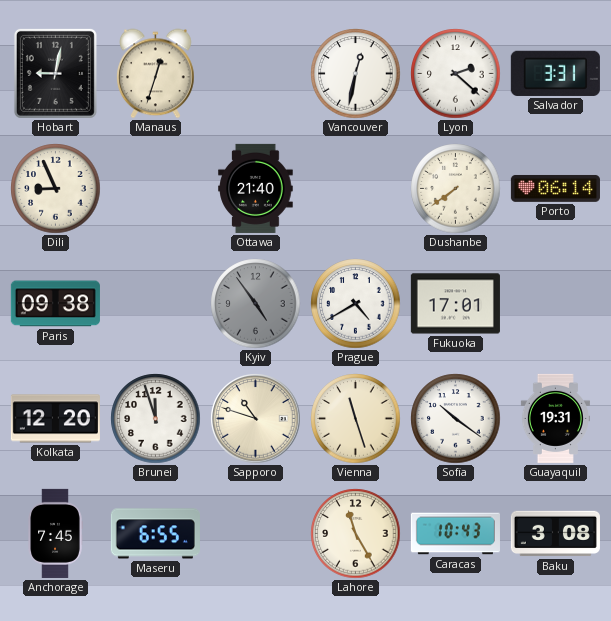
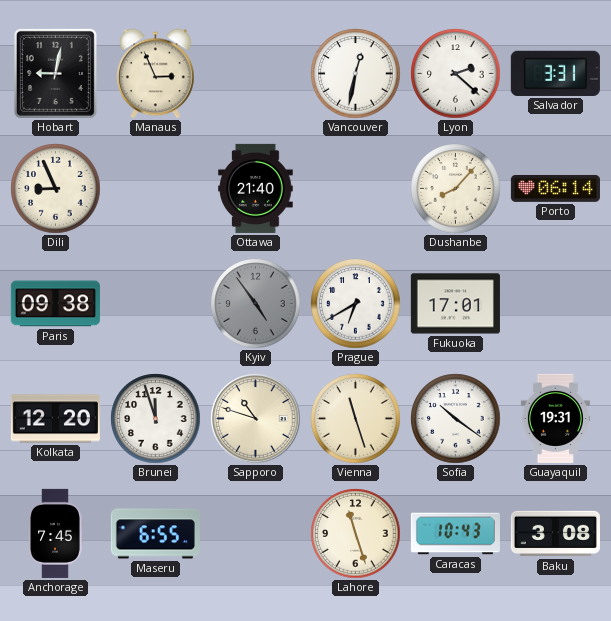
Manaus: 12:33 -> 2:56 (156, 74)
Dushanbe: 7:39 -> 8:07 (456, 189)
Prague: 4:40 -> 6:40 (356, 304)
Lahore: 11:25 -> 11:27 (356, 534)
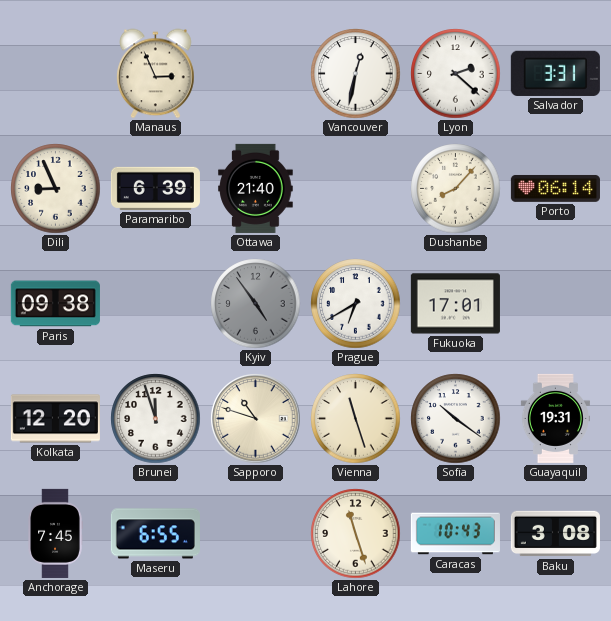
Hobart: 9:02 -> none (55, 73)
Paramaribo: none -> 6:39 (155, 188)
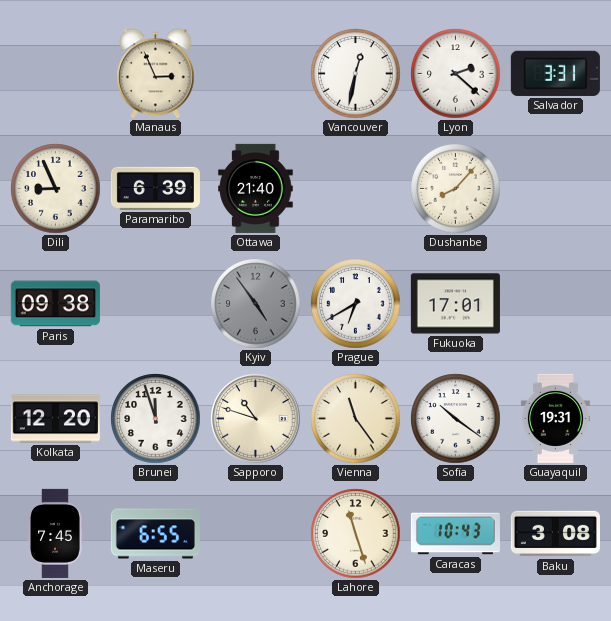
Porto: 06:14 -> none (555, 189)
Vienna: 11:27 -> 11:24 (356, 419)
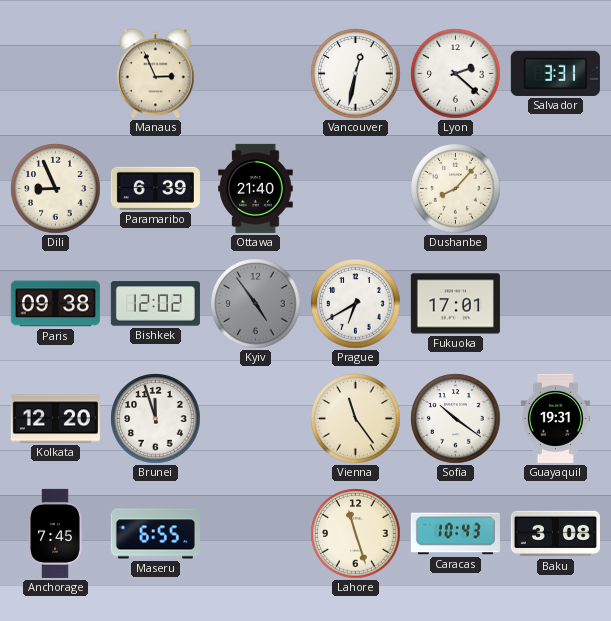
Bishkek: none -> 12:02 (155, 304)
Sapporo: 10:48 -> none (256, 419)
